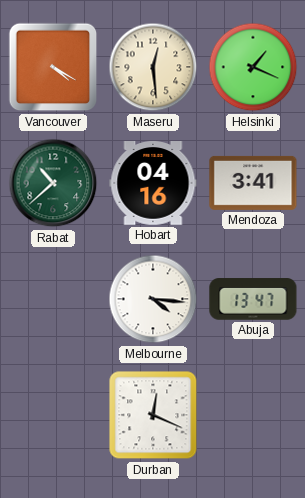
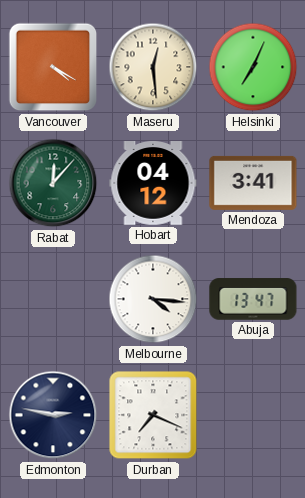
Helsinki: 1:19 -> 7:04 (253, 67)
Rabat: 10:38 -> 12:07 (53, 183)
Hobart: 04:16 -> 04:12 (153, 184)
Edmonton: none -> 2:47 (53, 415)
Durban: 12:19 -> 7:19 (153, 415)
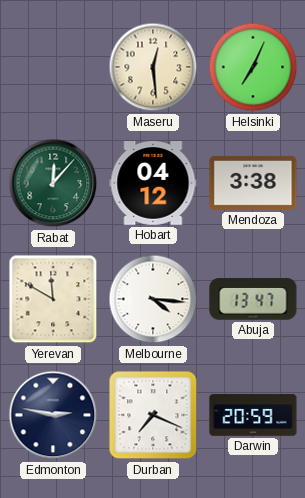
Vancouver: 4:20 -> none (53, 67)
Mendoza: 3:41 -> 3:38 (253, 183)
Yerevan: none -> 11:50 (53, 299)
Darwin: none -> 20:59 (253, 415)
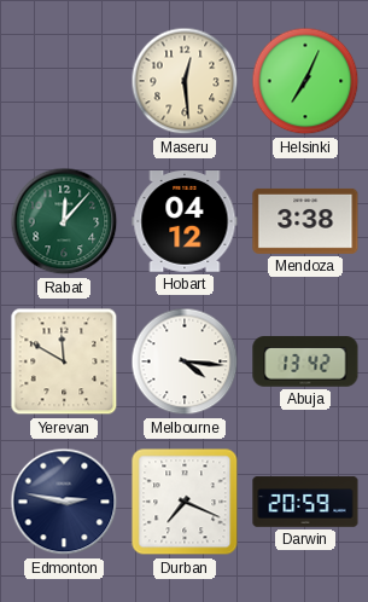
Abuja: 13:47 -> 13:42 (305, 361)
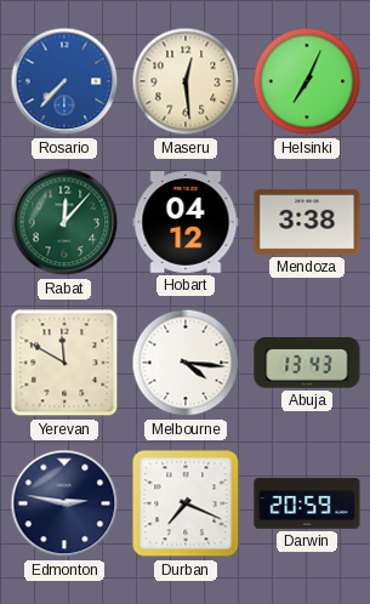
Rosario: none -> 7:37 (64, 81)
Abuja: 13:42 -> 13:43 (307, 363)
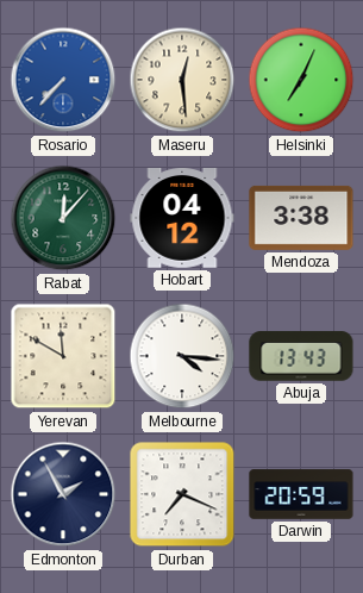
Edmonton: 2:47 -> 1:55 (63, 494)
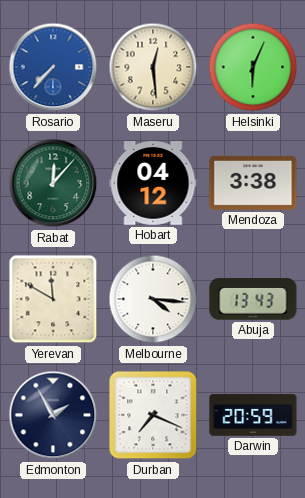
Helsinki: 7:04 -> 6:04 (253, 67)
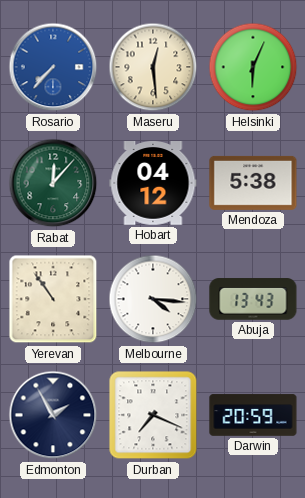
Mendoza: 3:38 -> 5:38 (253, 183)
Yerevan: 11:50 -> 10:54 (53, 299)
